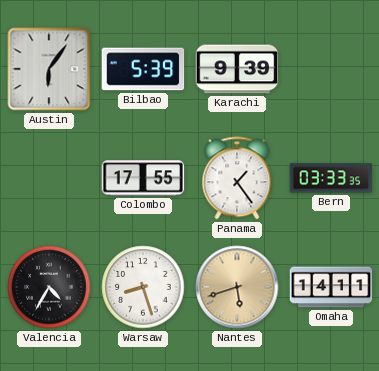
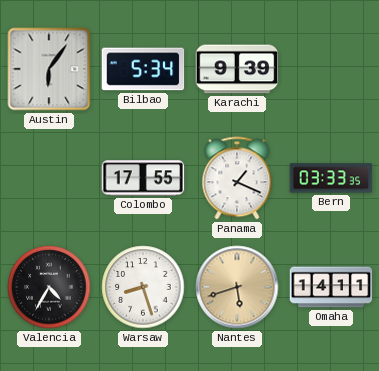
Bilbao: 5:39 -> 5:34 (143, 69)
Panama: 1:24 -> 1:19 (237, 178)
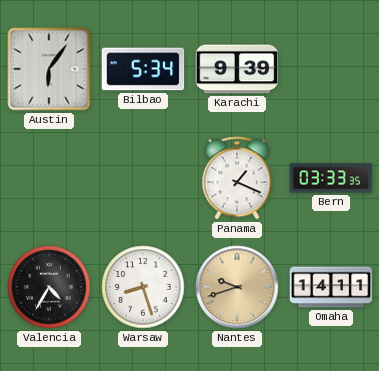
Colombo: 17:55 -> none (143, 178)
Nantes: 5:42 -> 9:42 (237, 287)
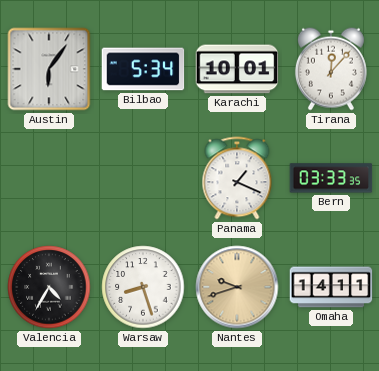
Karachi: 9:39 -> 10:01 (237, 69)
Tirana: none -> 12:07 (331, 69)
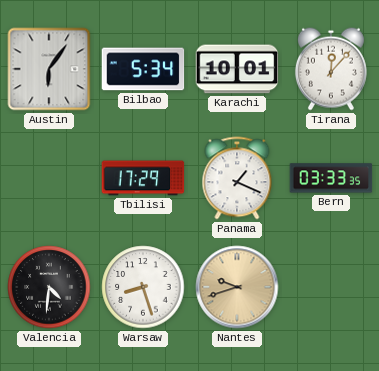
Tbilisi: none -> 17:29 (143, 178)
Valencia: 4:35 -> 4:31 (49, 287)
Omaha: 14:11 -> none (331, 287)
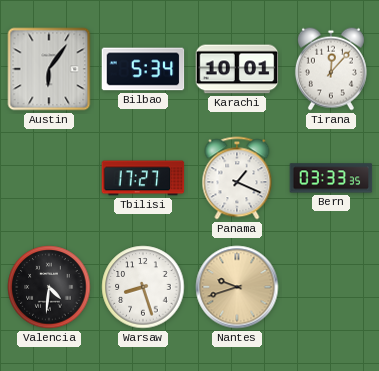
Tbilisi: 17:29 -> 17:27 (143, 178)
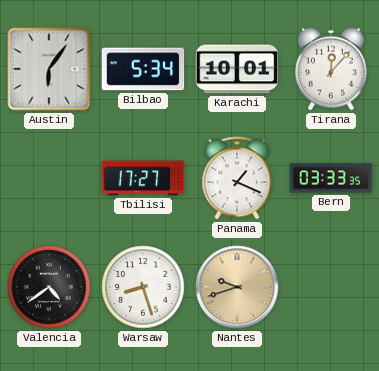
Valencia: 4:31 -> 4:39 (49, 287)
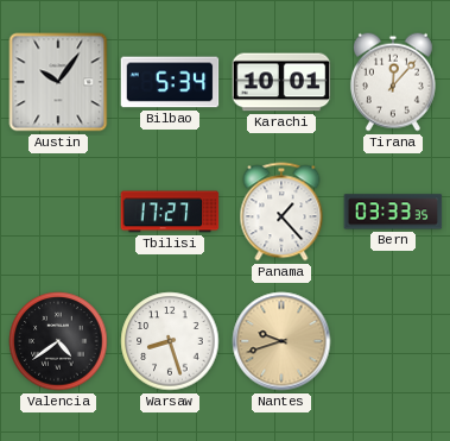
Austin: 6:06 -> 10:06 (58, 82)
Panama: 1:19 -> 1:23 (281, 212)
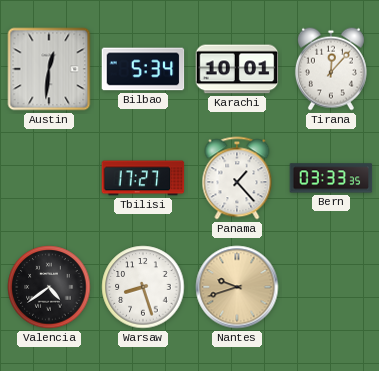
Austin: 10:06 -> 12:31 (49, 69)
